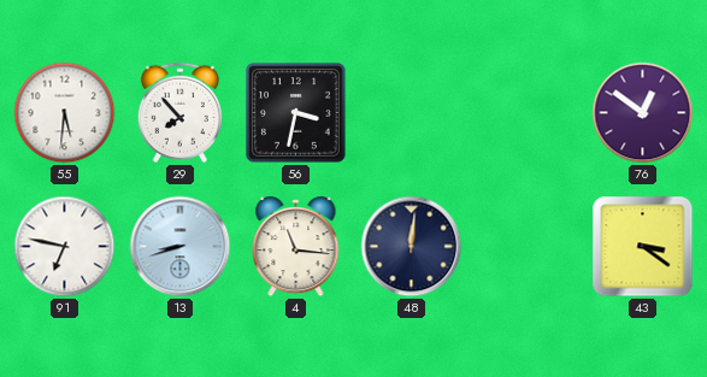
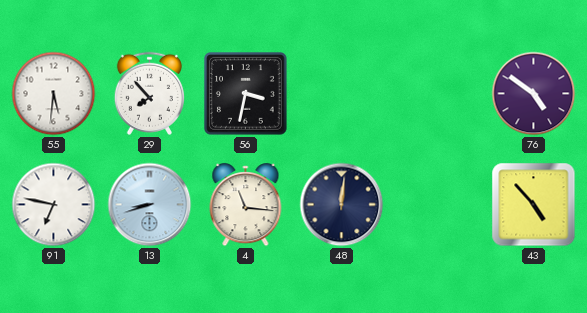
76: 12:51 -> 4:51 (534, 94)
43: 3:21 -> 4:53 (534, 205)
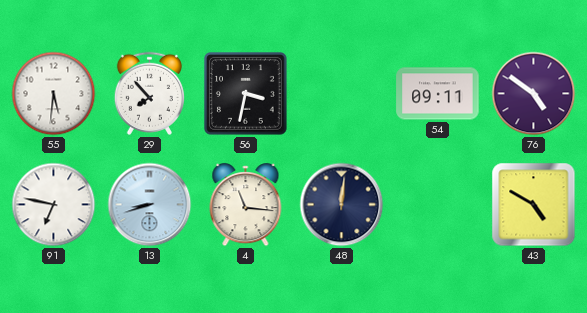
54: none -> 09:11 (438, 94)
43: 4:53 -> 4:50 (534, 205)
